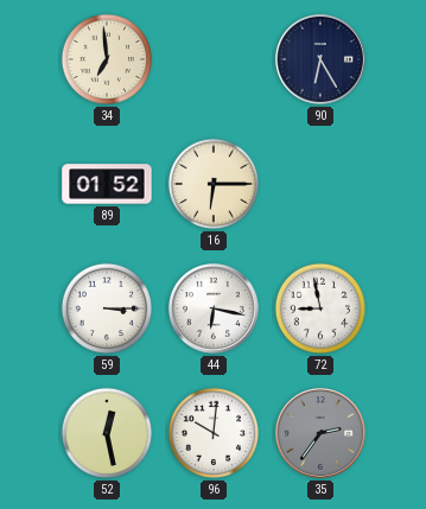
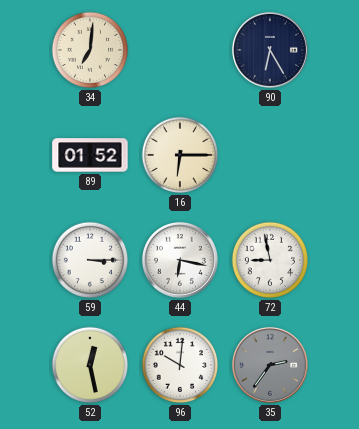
34: 6:59 -> 7:01 (90, 50)
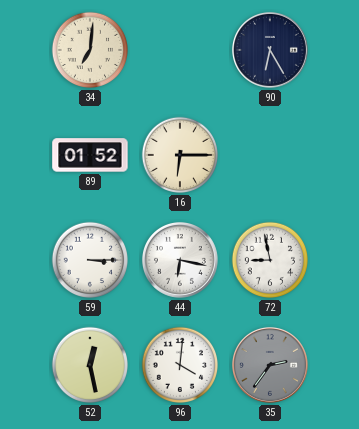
96: 10:01 -> 4:01 (180, 365)
